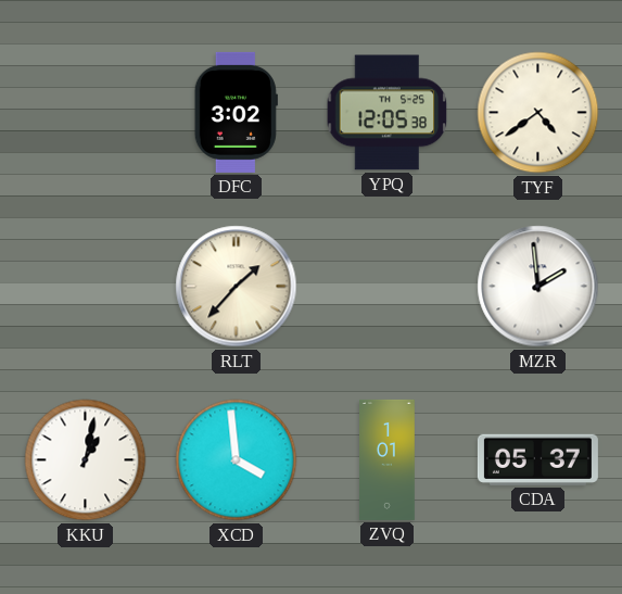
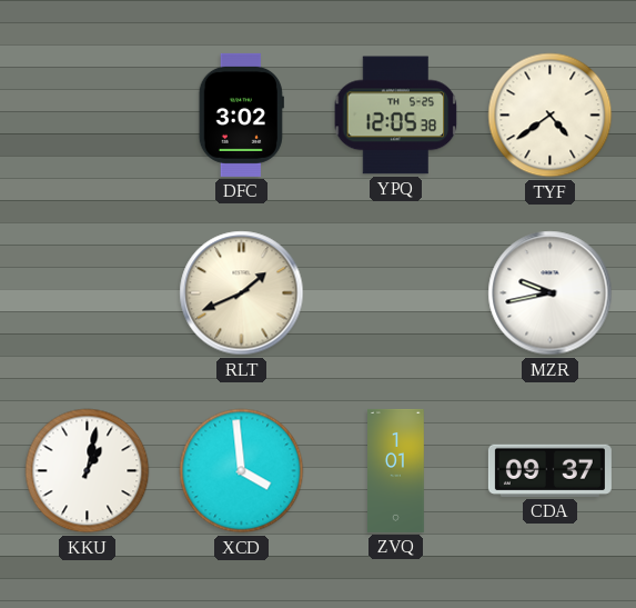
RLT: 1:37 -> 1:41 (242, 293)
MZR: 1:59 -> 9:43 (551, 293)
CDA: 05:37 -> 09:37 (549, 470)
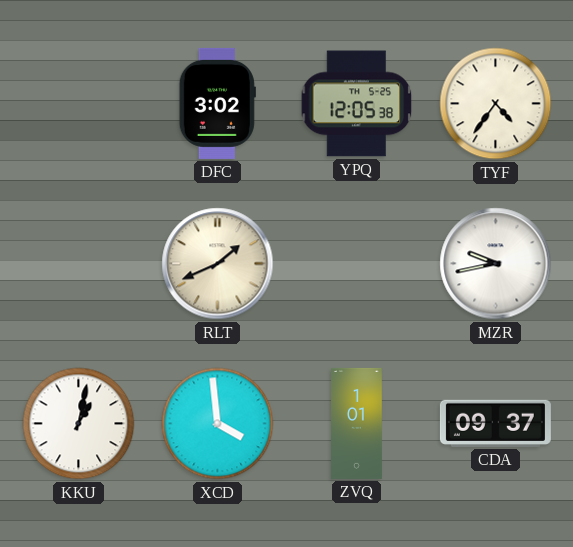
TYF: 4:39 -> 4:36 (496, 104)
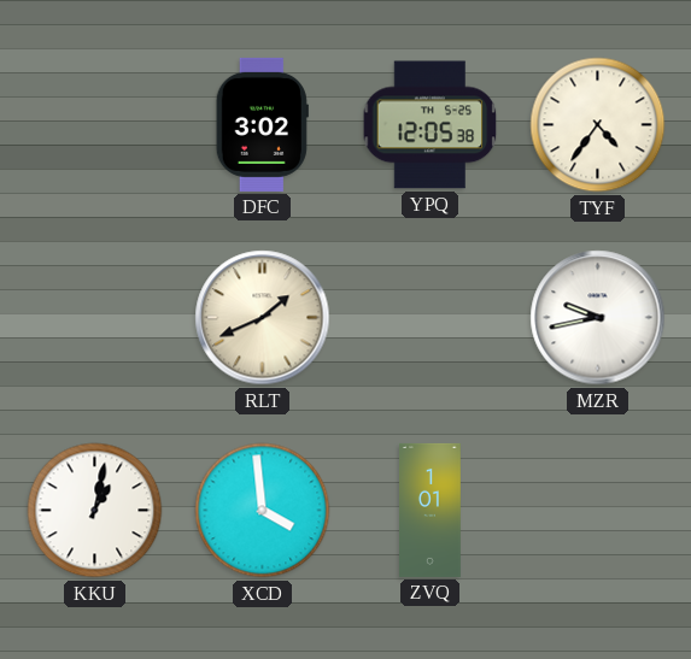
CDA: 09:37 -> none (495, 423)
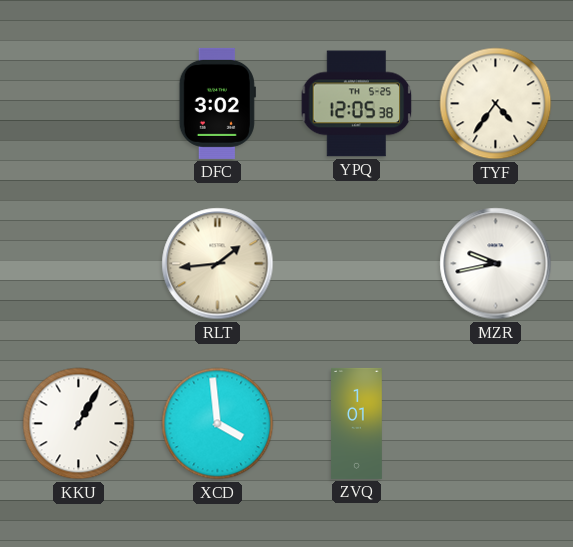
RLT: 1:41 -> 1:44 (218, 264)
KKU: 1:02 -> 1:05 (79, 424)
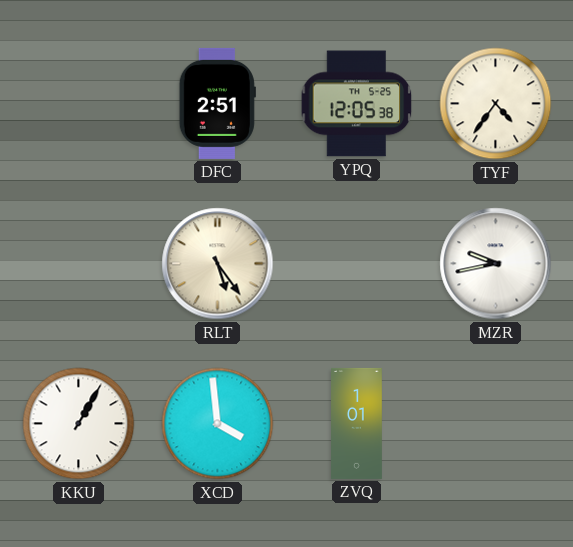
DFC: 3:02 -> 2:51 (217, 103)
RLT: 1:44 -> 5:24 (218, 264)
